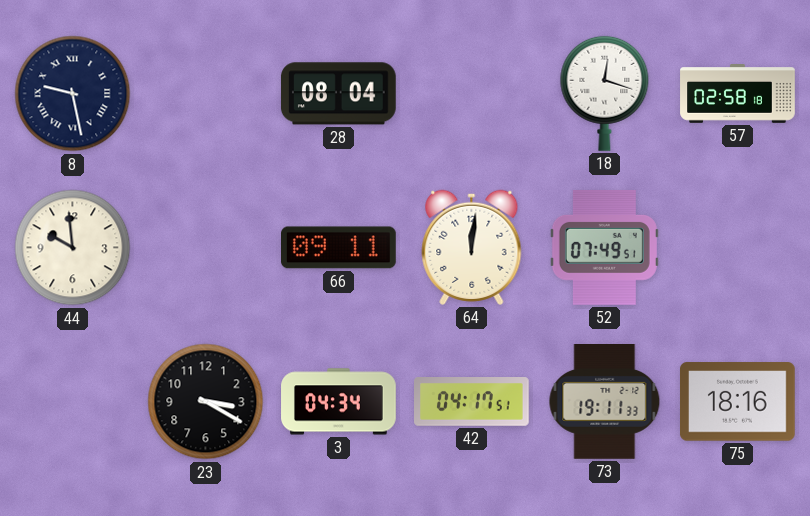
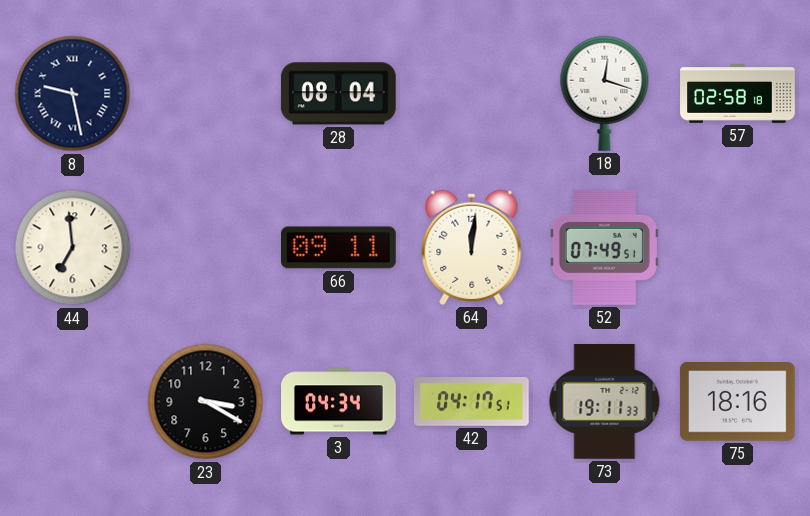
44: 9:59 -> 6:59 (73, 248)
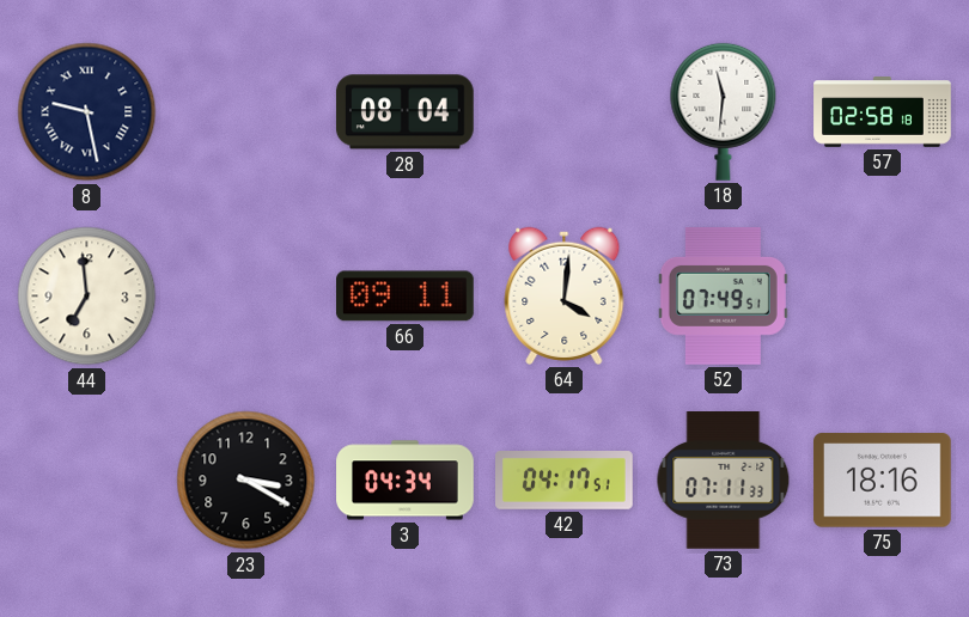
18: 12:18 -> 11:31 (724, 111)
64: 12:01 -> 4:01 (565, 295)
73: 19:11 -> 07:11 (724, 481)
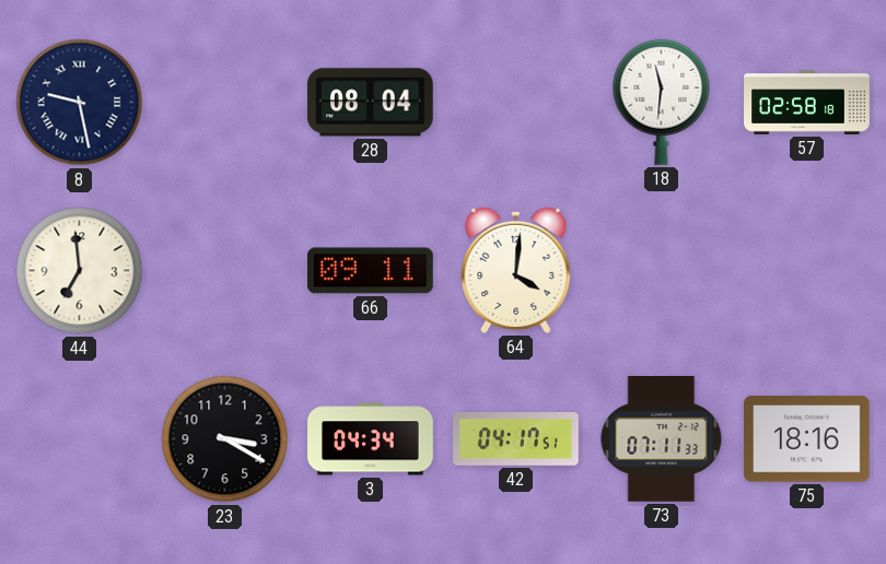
52: 07:49 -> none (723, 297)
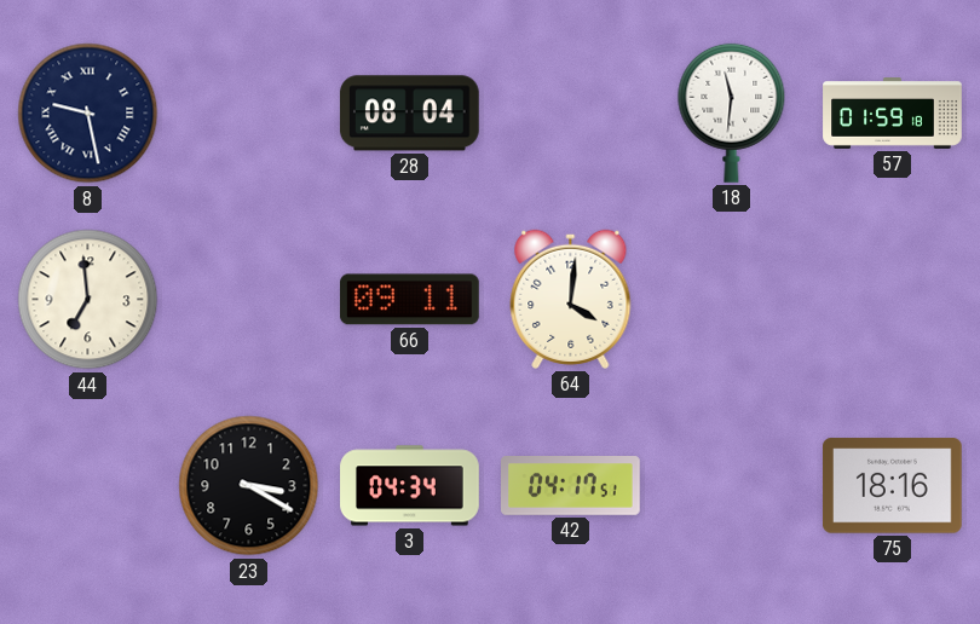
57: 02:58 -> 01:59 (893, 114)
73: 07:11 -> none (662, 439)
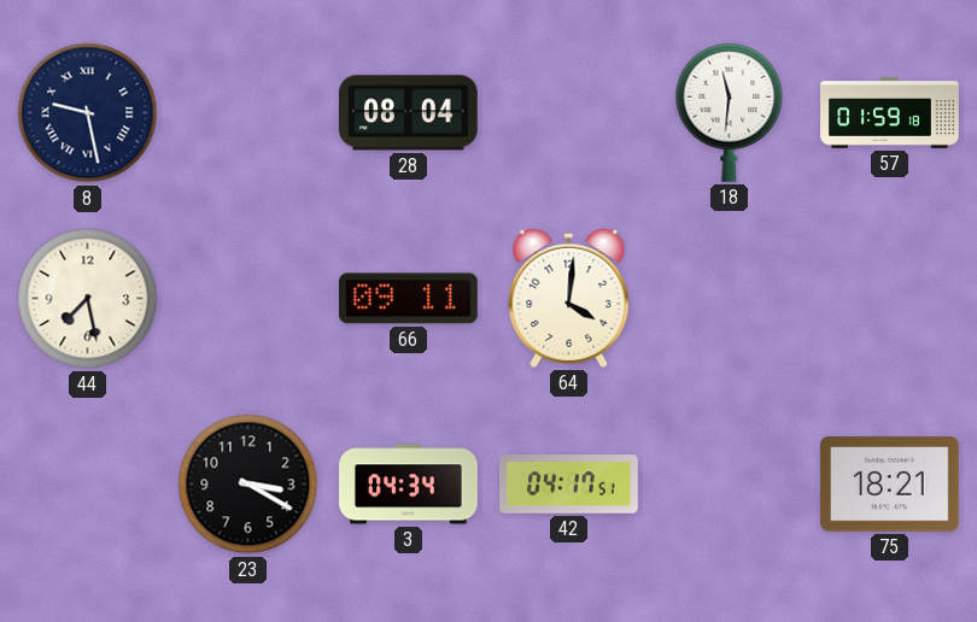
44: 6:59 -> 7:28 (88, 299)
75: 18:16 -> 18:21 (890, 485)
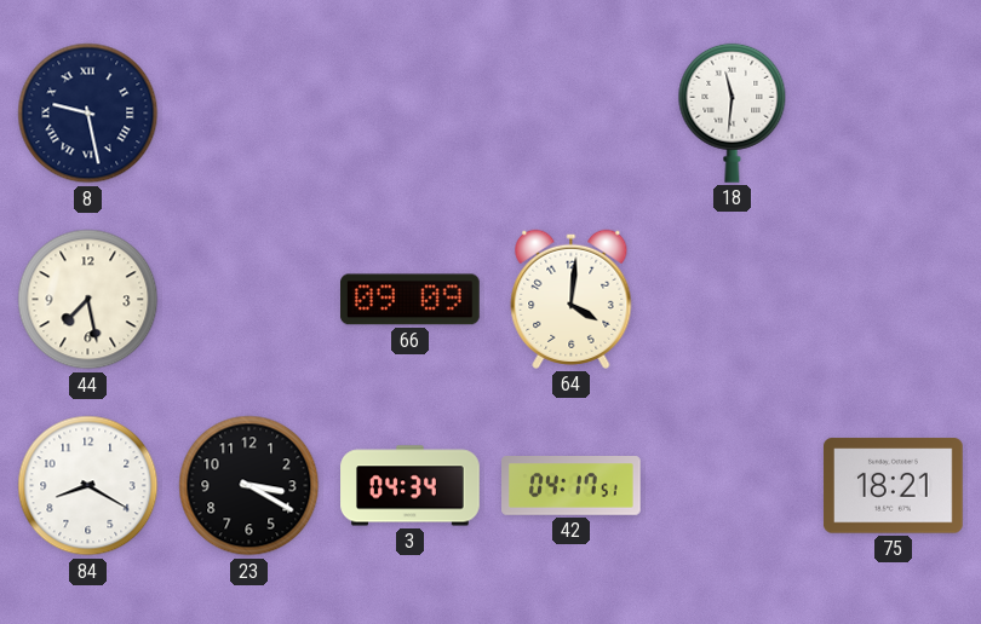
28: 08:04 -> none (408, 113)
57: 01:59 -> none (890, 113)
66: 09:11 -> 09:09 (411, 300)
84: none -> 8:20 (88, 486)
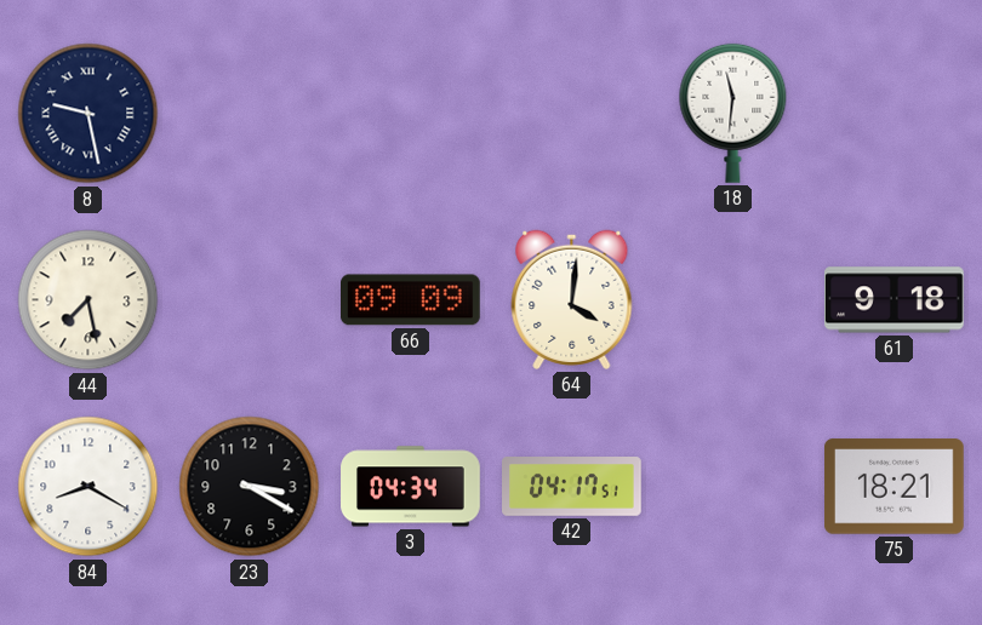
61: none -> 9:18 (895, 300)
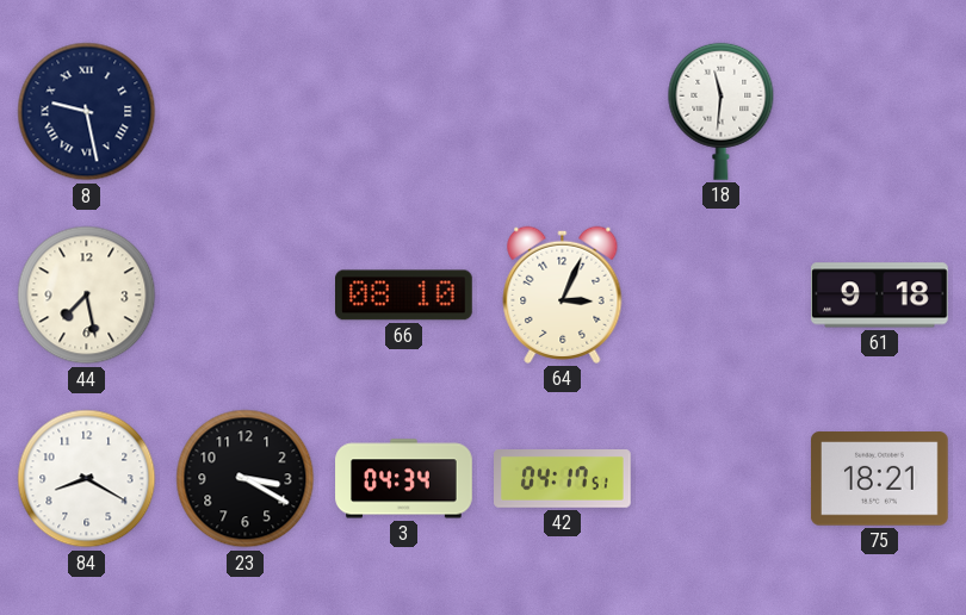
66: 09:09 -> 08:10 (404, 296)
64: 4:01 -> 3:04 (563, 294)
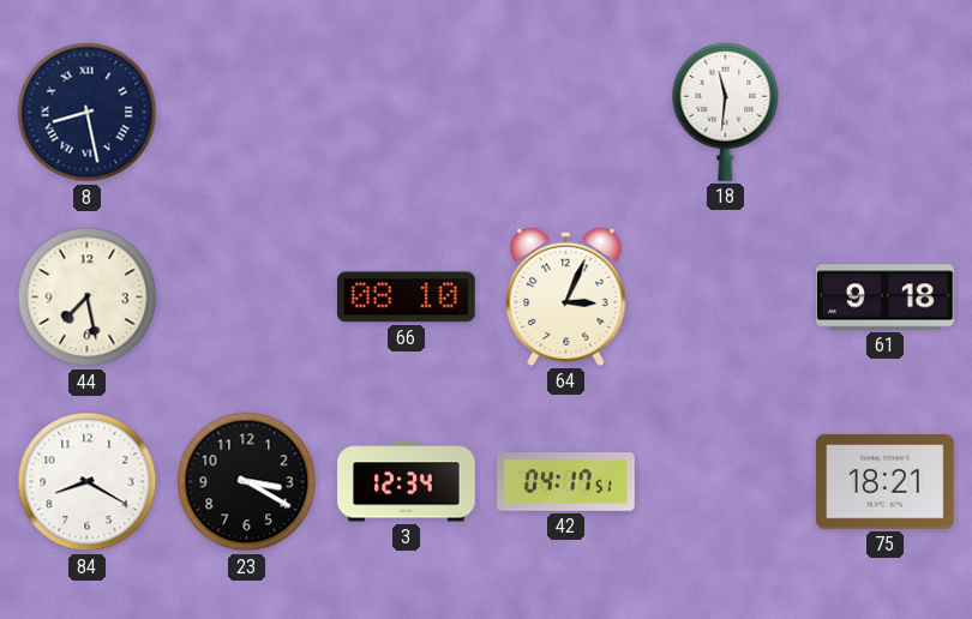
8: 9:28 -> 8:28 (88, 113)
3: 04:34 -> 12:34 (407, 482)
